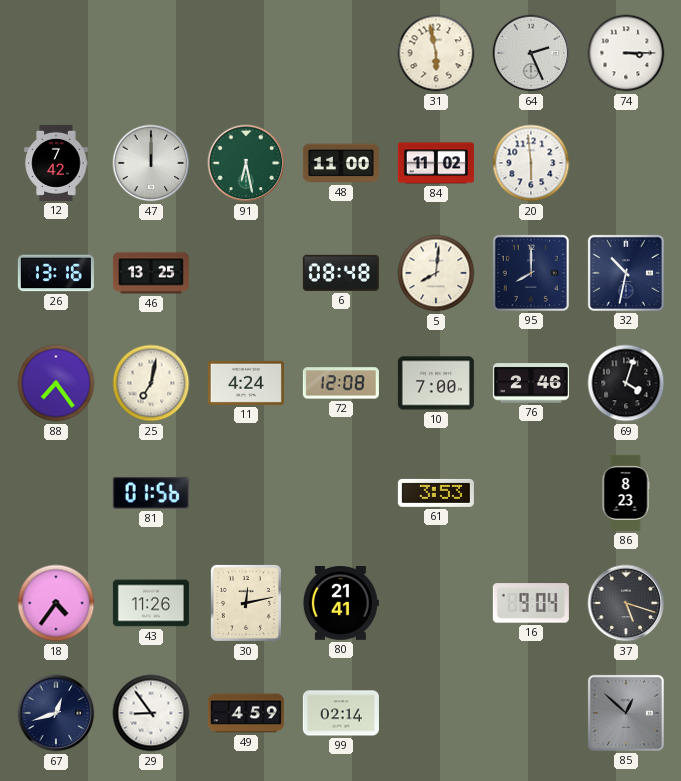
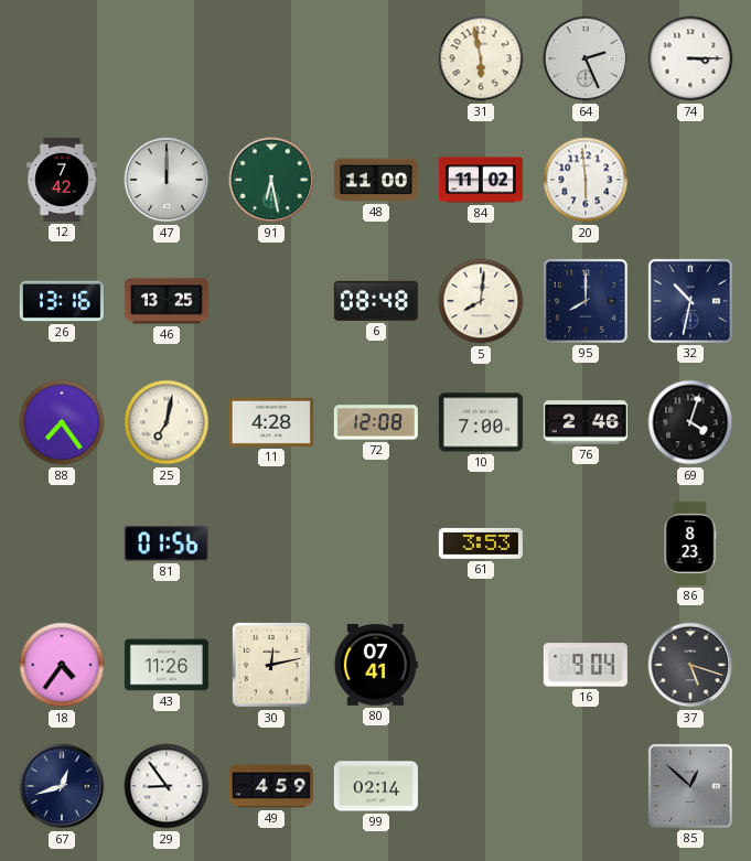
11: 4:24 -> 4:28 (271, 422)
80: 21:41 -> 07:41 (376, 666)
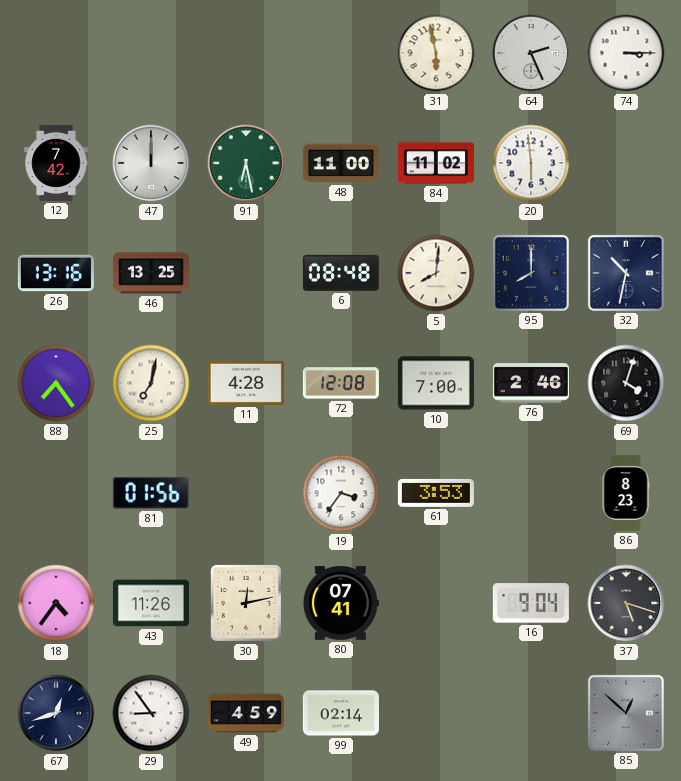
19: none -> 3:36 (341, 493)
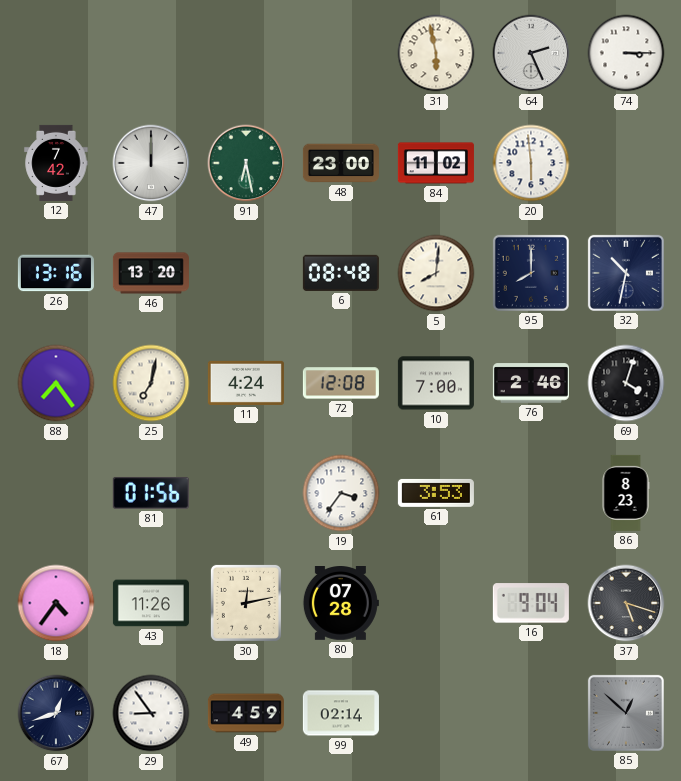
48: 11:00 -> 23:00 (341, 163)
46: 13:25 -> 13:20 (151, 273)
11: 4:28 -> 4:24 (246, 383)
80: 07:41 -> 07:28 (341, 604)
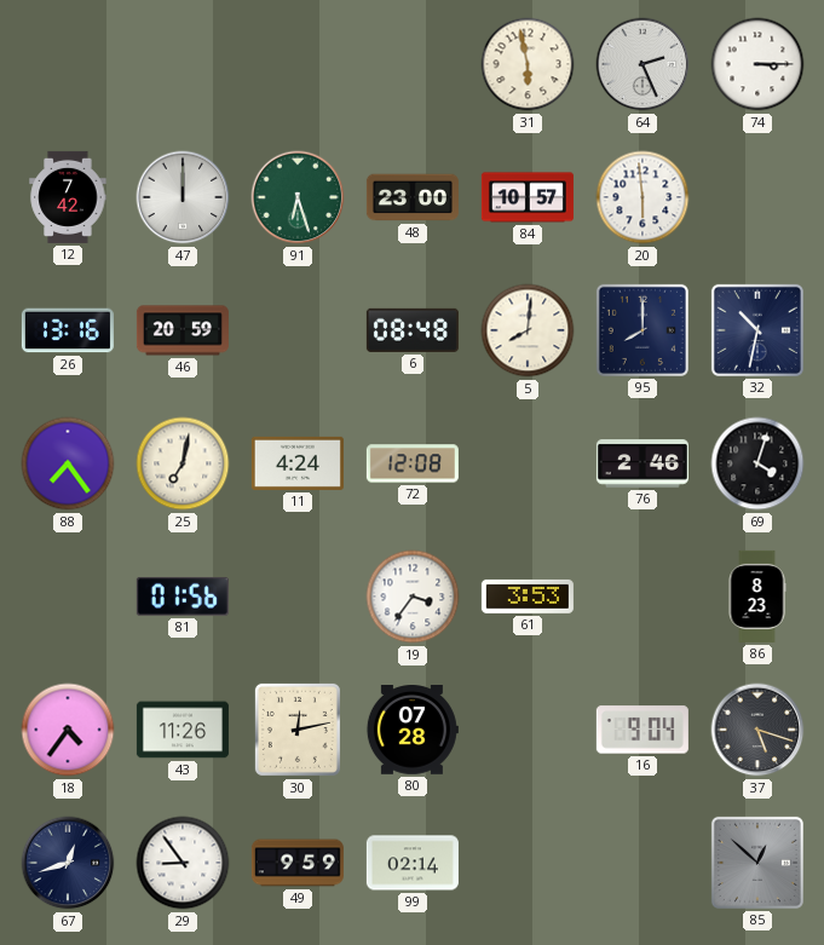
91: 6:28 -> 6:27 (298, 197)
84: 11:02 -> 10:57 (528, 197)
46: 13:20 -> 20:59 (183, 330)
10: 7:00 -> none (436, 383)
49: 4:59 -> 9:59 (298, 863)
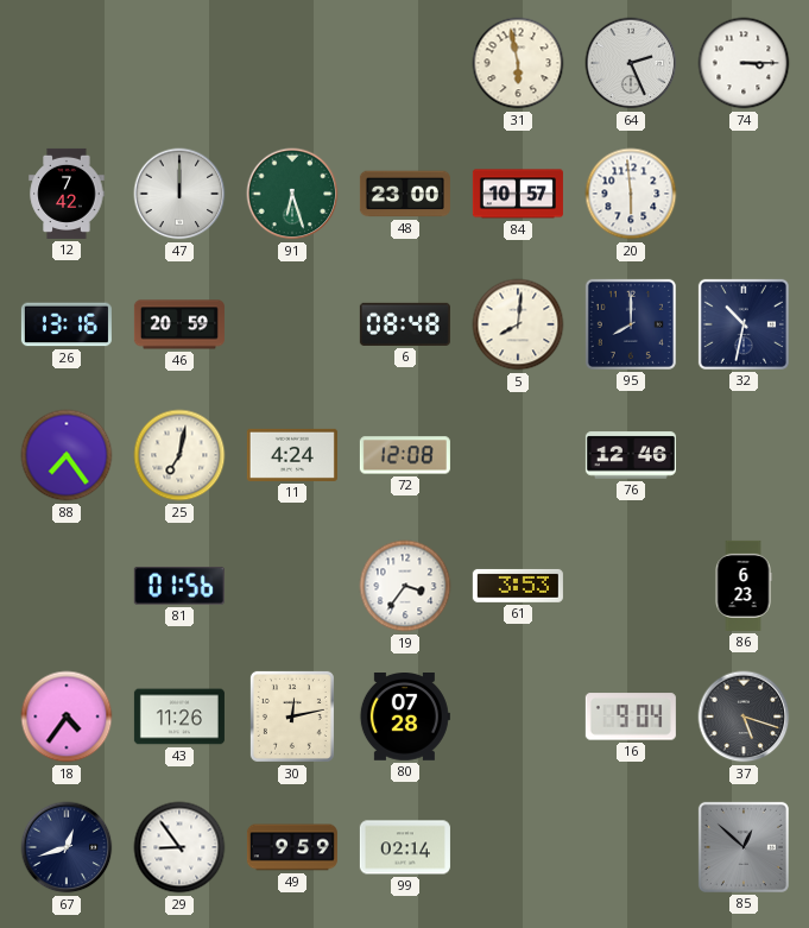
76: 2:46 -> 12:46 (631, 455)
69: 4:03 -> none (757, 463)
86: 8:23 -> 6:23 (744, 586)
